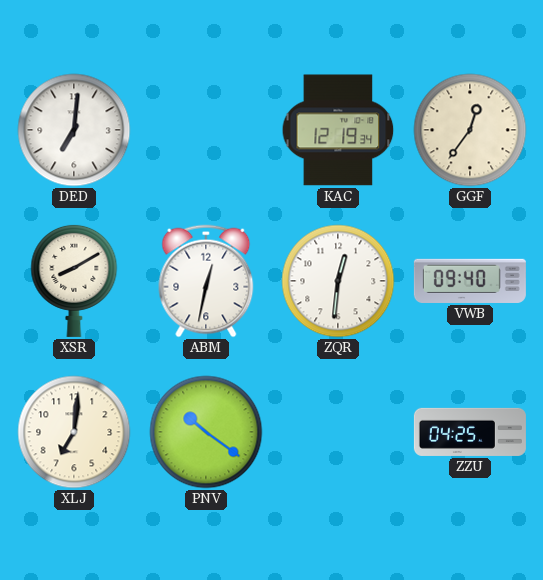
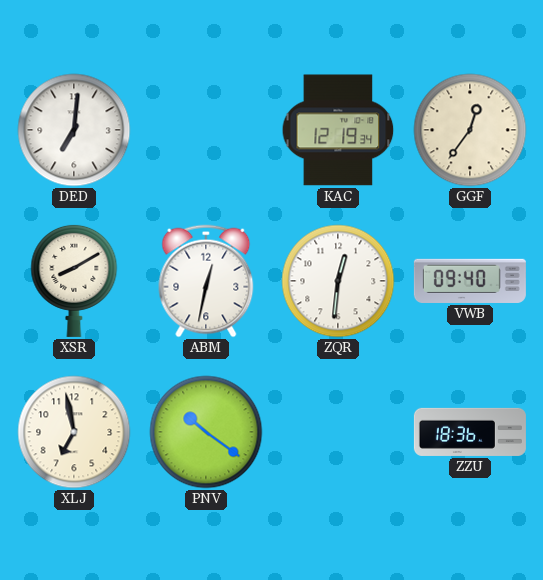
XLJ: 7:01 -> 6:58 (74, 432)
ZZU: 04:25 -> 18:36 (470, 432)
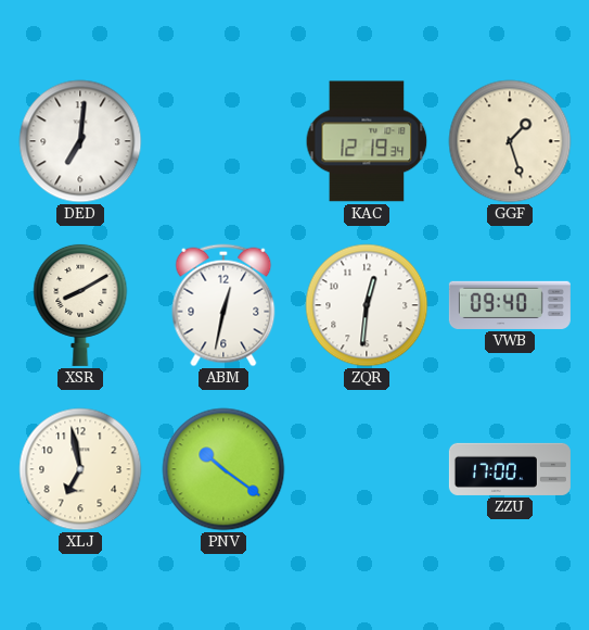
GGF: 12:36 -> 1:27 (510, 141)
ZZU: 18:36 -> 17:00 (510, 469)
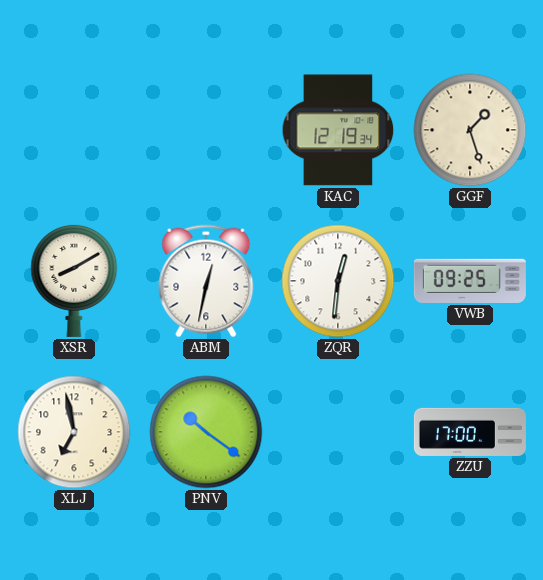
DED: 7:01 -> none (80, 141)
VWB: 09:40 -> 09:25 (470, 281)
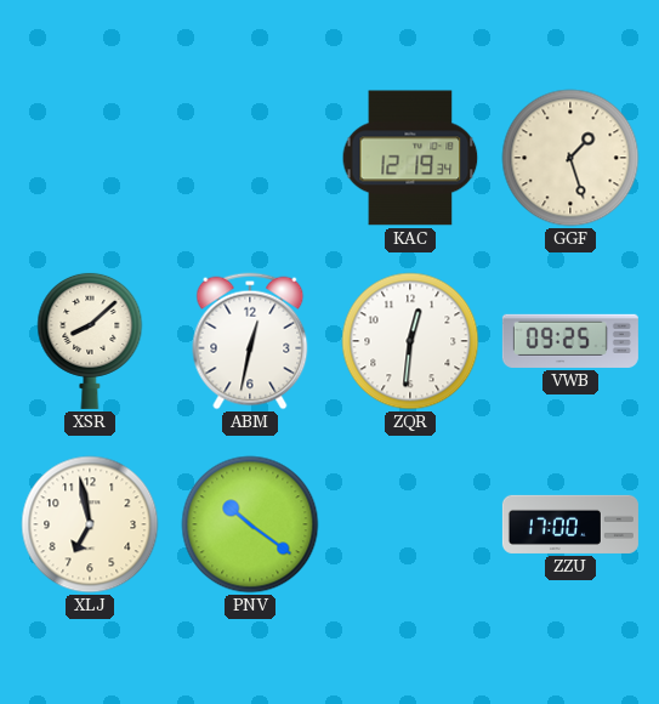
XSR: 8:10 -> 8:08 (90, 340)
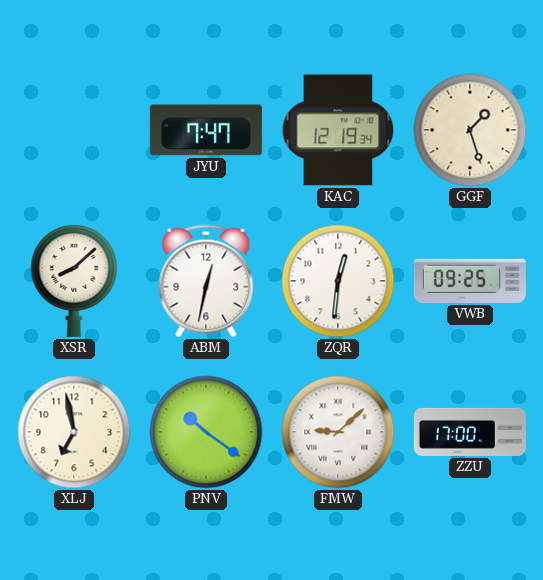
JYU: none -> 7:47 (206, 130)
FMW: none -> 9:08 (338, 432)
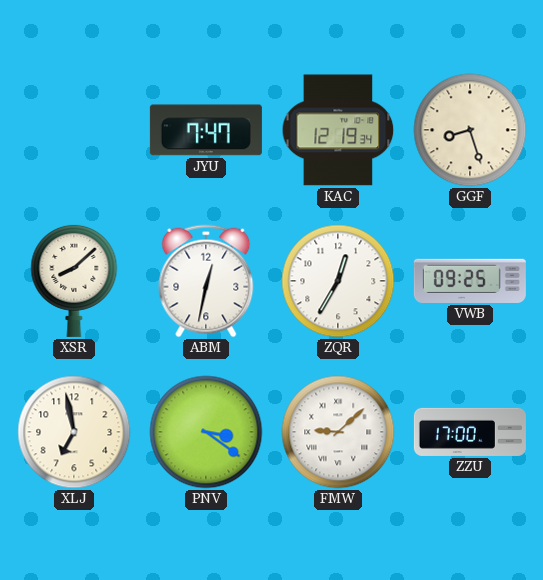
GGF: 1:27 -> 8:27 (470, 130)
ZQR: 12:31 -> 12:35 (338, 281)
PNV: 10:21 -> 3:21 (206, 432)
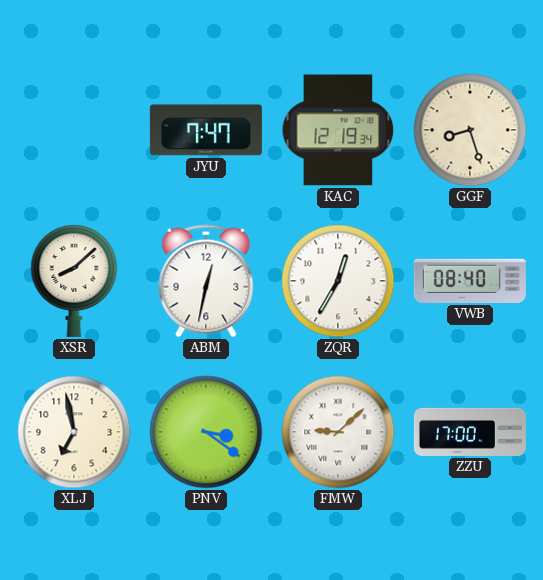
VWB: 09:25 -> 08:40 (470, 281)
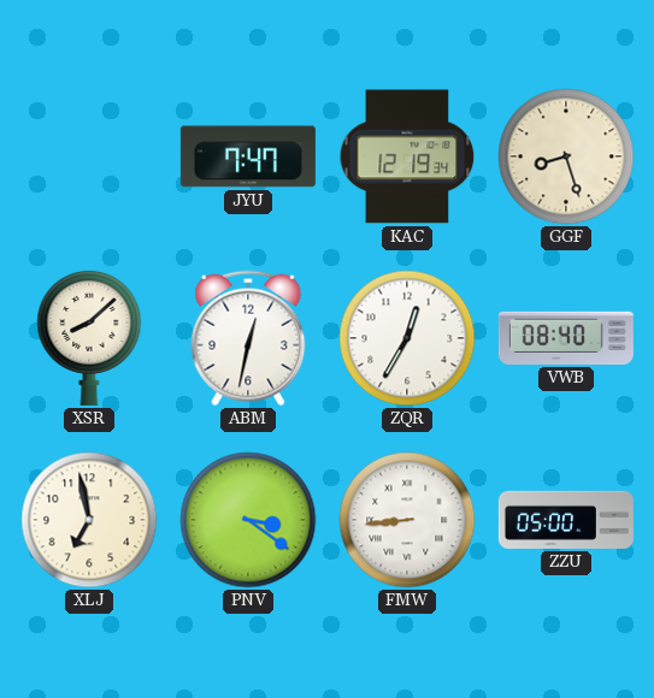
FMW: 9:08 -> 8:44 (407, 520)
ZZU: 17:00 -> 05:00 (566, 520)
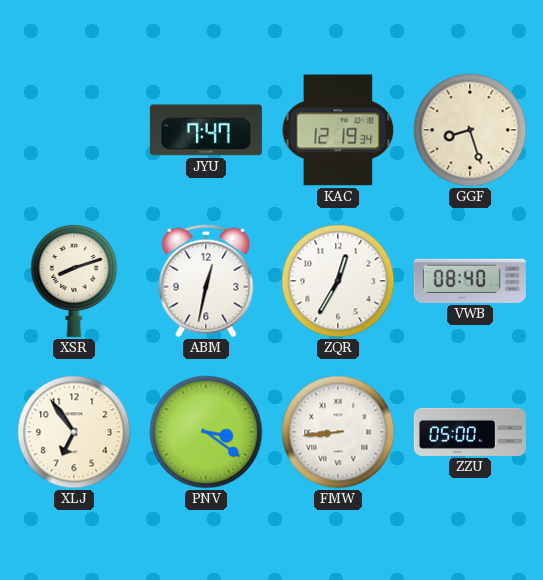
XSR: 8:08 -> 8:12 (74, 280)
XLJ: 6:58 -> 6:54 (74, 432)
